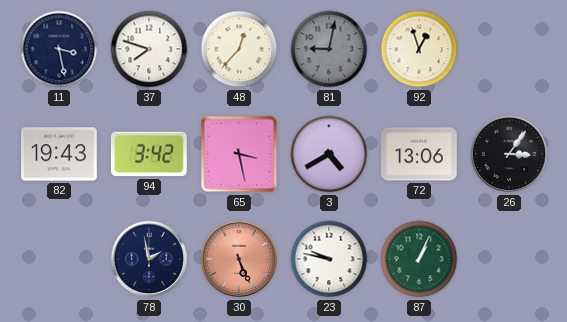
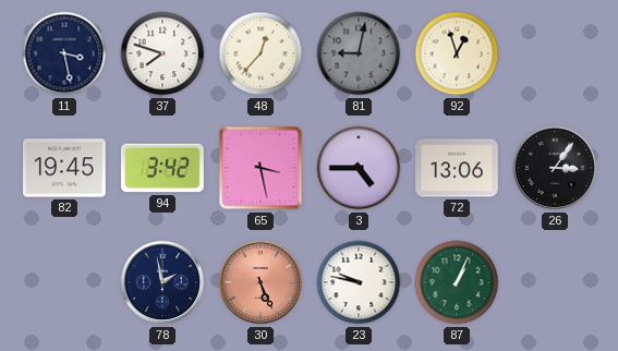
82: 19:43 -> 19:45 (65, 168)
3: 4:40 -> 4:45 (359, 168)
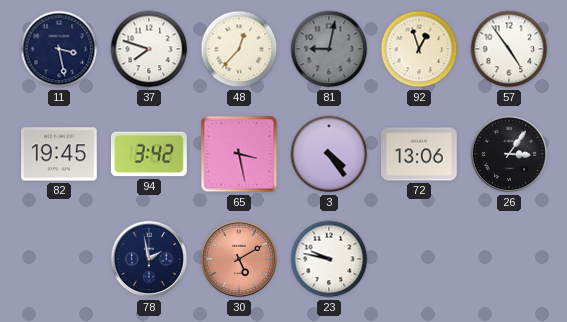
57: none -> 4:54 (509, 49)
3: 4:45 -> 4:24 (329, 154)
30: 5:26 -> 5:10 (239, 259)
87: 1:04 -> none (457, 282)
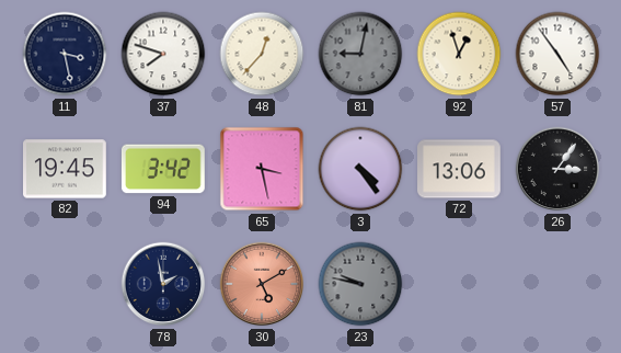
23 dial: white -> grey (360, 284)
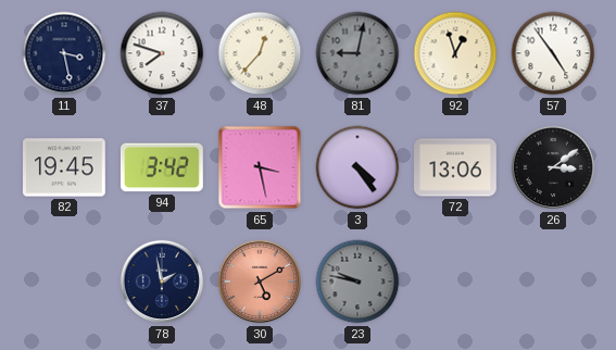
26: 3:06 -> 3:09 (553, 167)
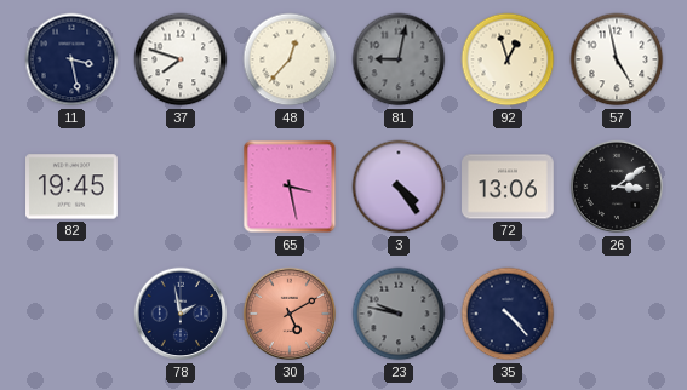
57: 4:54 -> 4:58 (617, 59)
94: 3:42 -> none (162, 167)
35: none -> 4:23 (508, 314)
